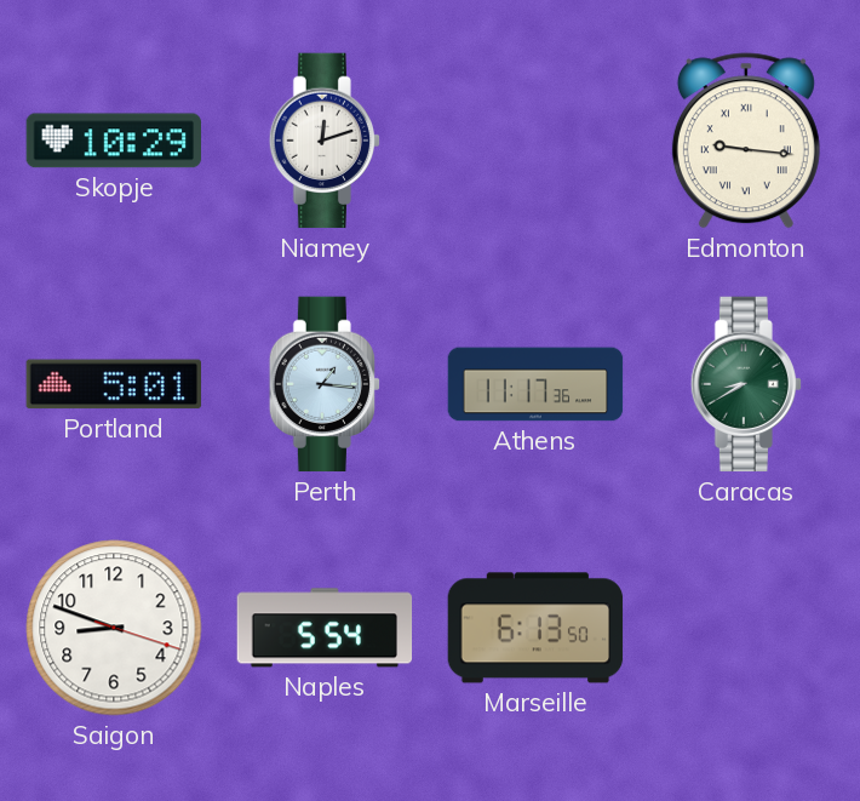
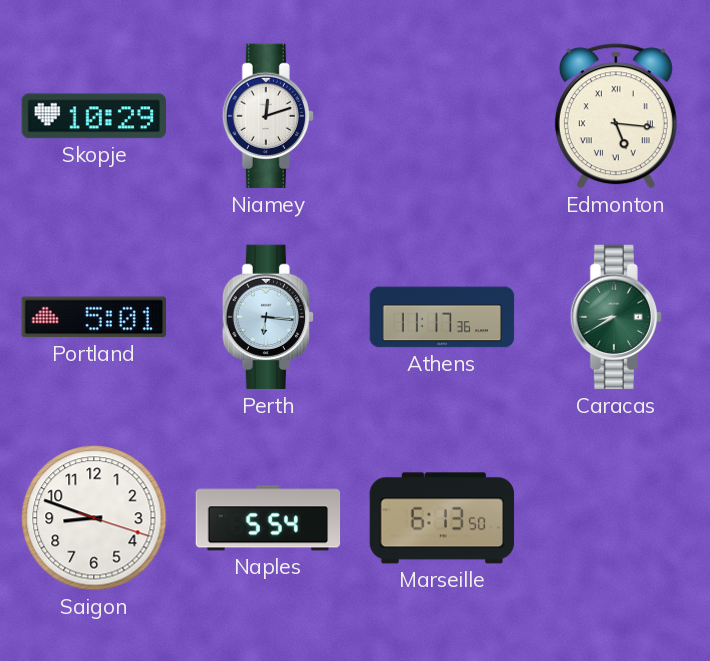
Edmonton: 9:16 -> 5:16 (616, 116)
Perth: 1:16 -> 6:16 (267, 317)
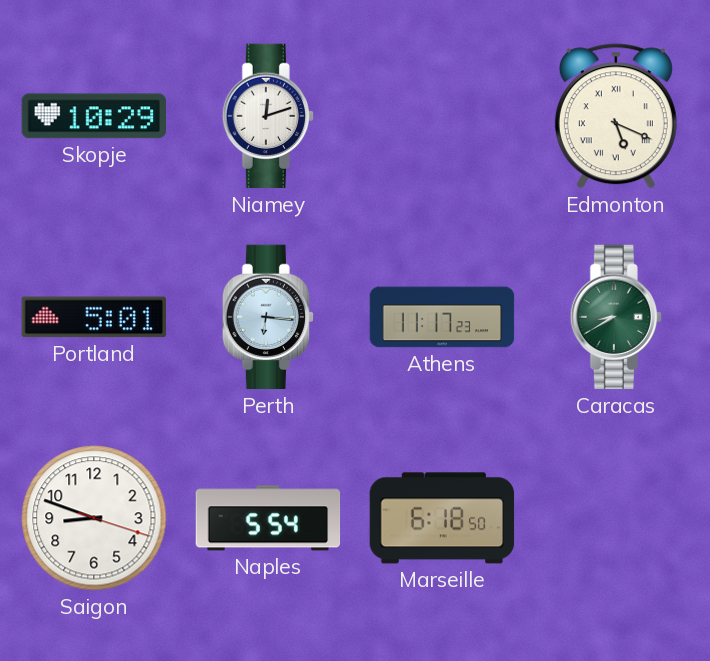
Edmonton: 5:16 -> 5:19 (616, 116)
Athens: 11:17:36 -> 11:17:23 (442, 317)
Marseille: 6:13 -> 6:18 (442, 518)
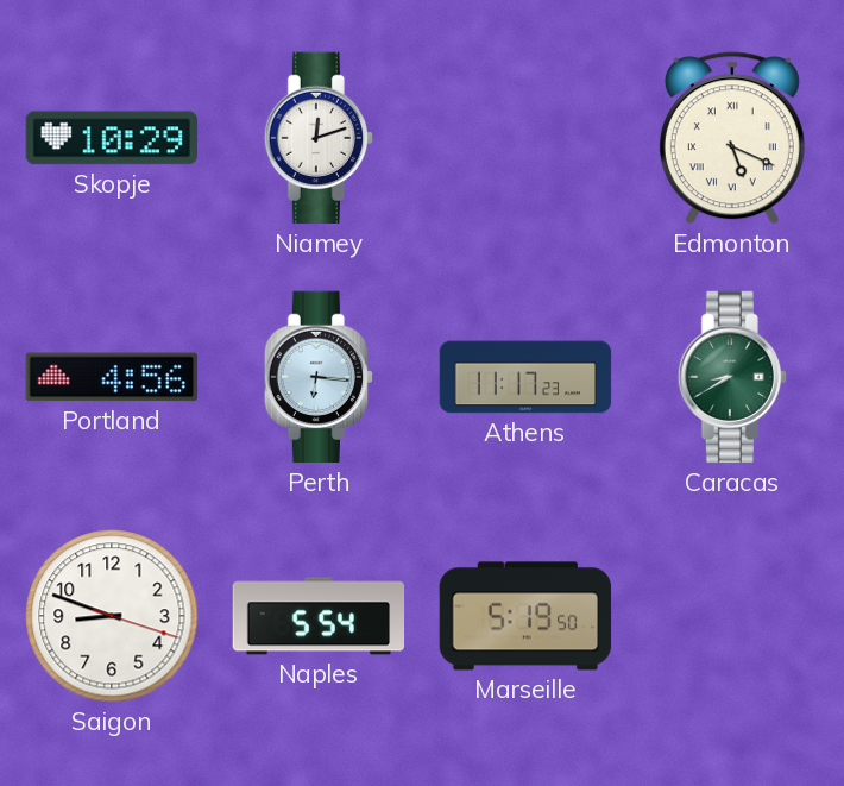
Portland: 5:01 -> 4:56 (111, 377)
Marseille: 6:18 -> 5:19 (525, 616)
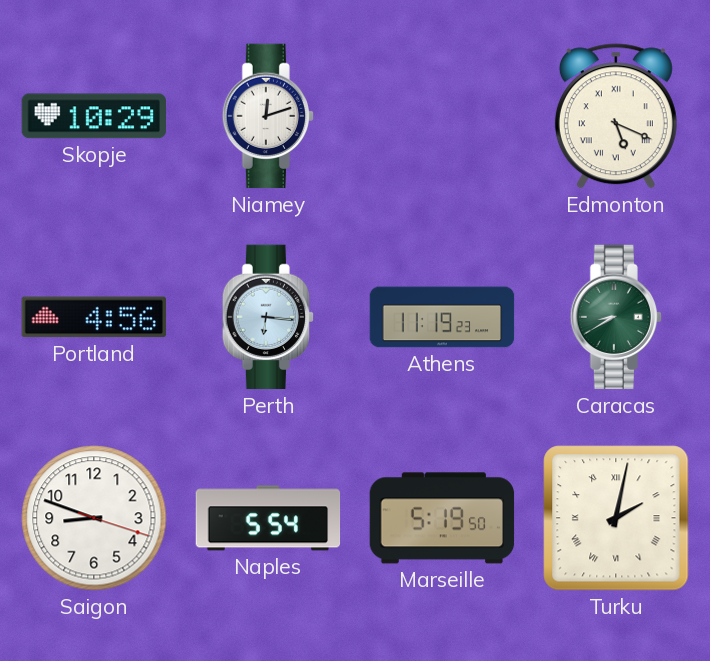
Athens: 11:17 -> 11:19 (442, 317)
Turku: none -> 2:02 (616, 518)
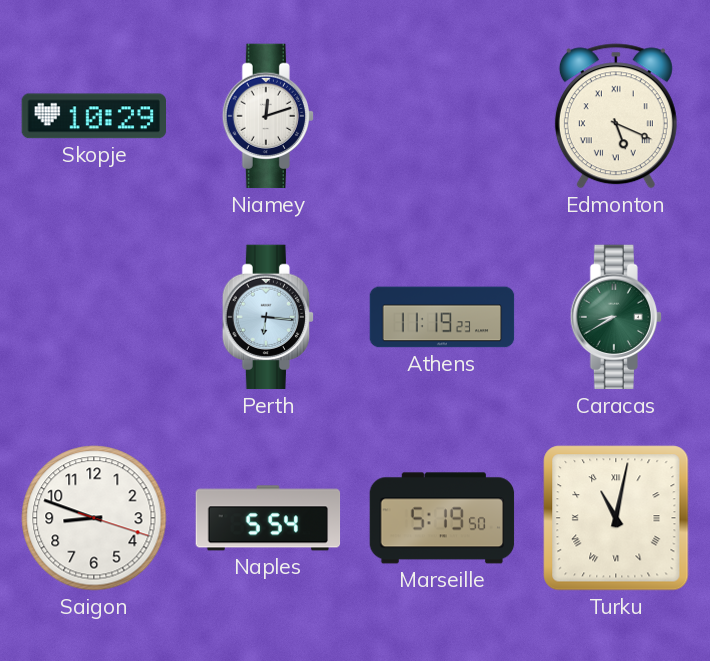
Portland: 4:56 -> none (93, 317)
Turku: 2:02 -> 11:02 (616, 518)
